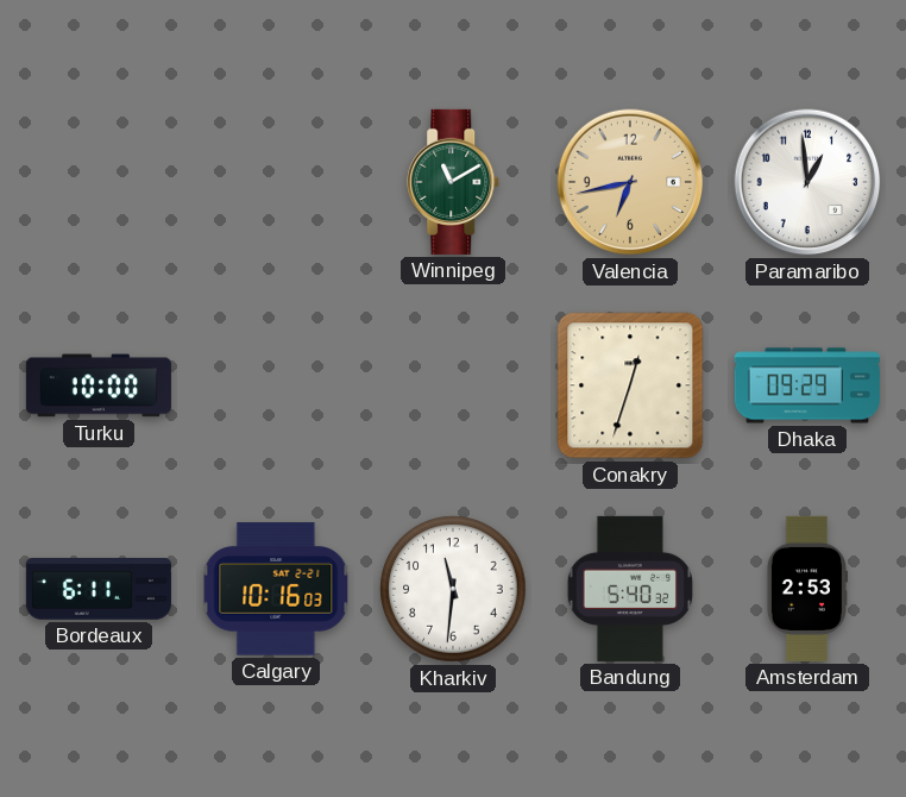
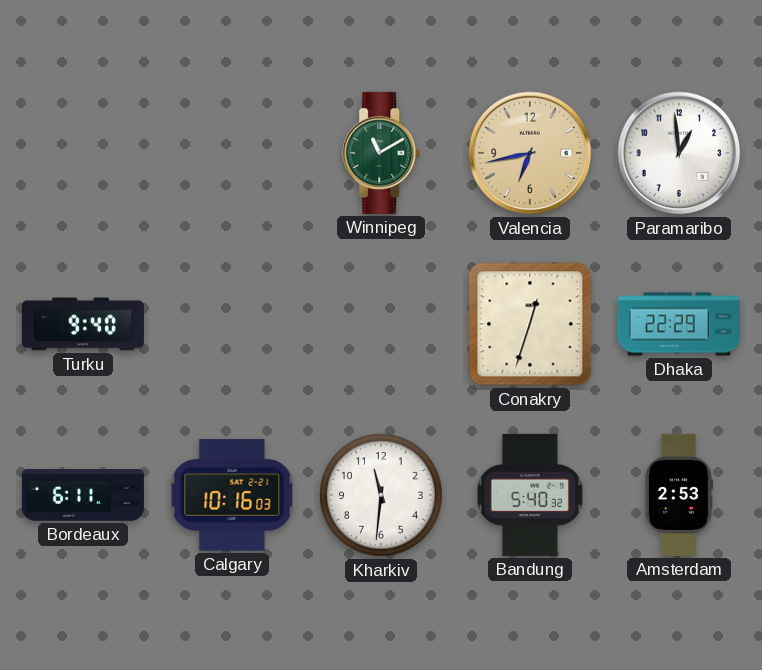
Turku: 10:00 -> 9:40 (83, 324)
Dhaka: 09:29 -> 22:29 (679, 324)
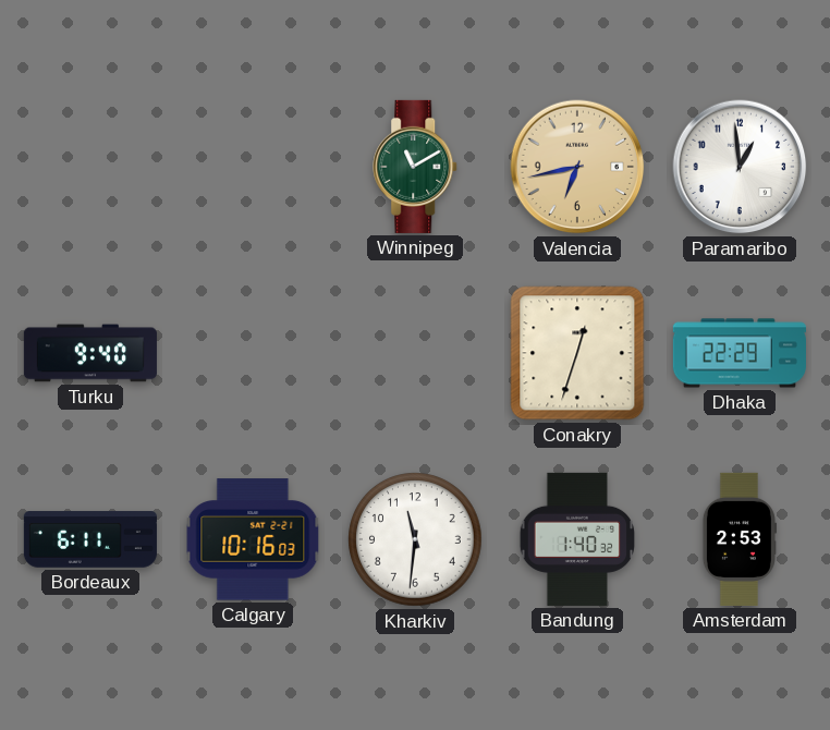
Bandung: 5:40 -> 1:40 (576, 539)
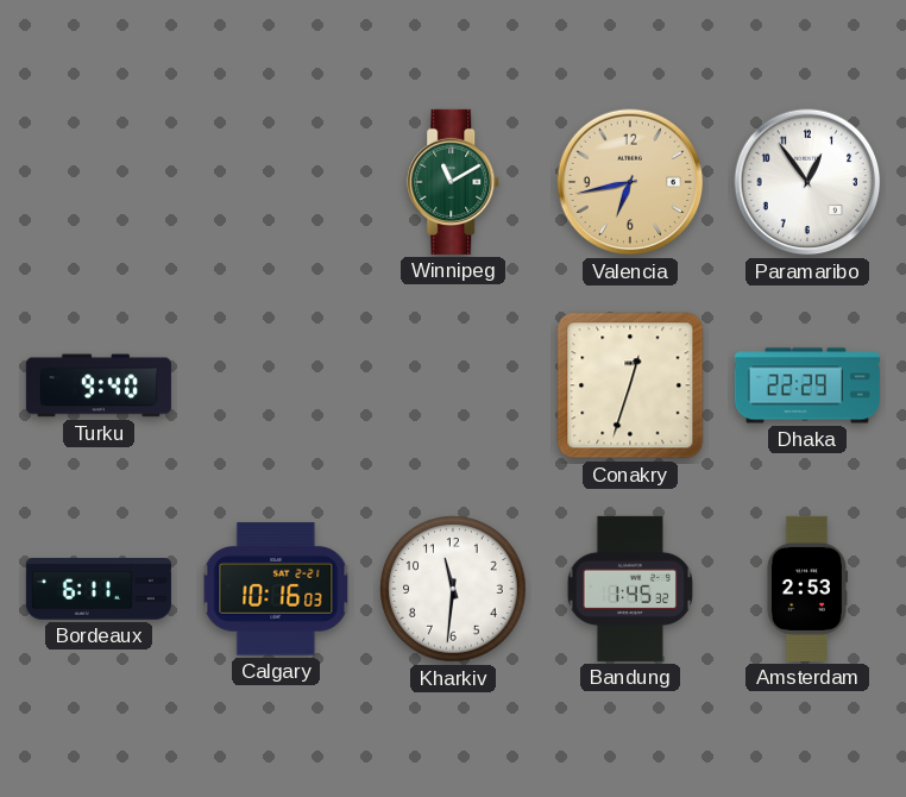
Paramaribo: 12:59 -> 12:54 (807, 182)
Bandung: 1:40 -> 1:45 (629, 589)
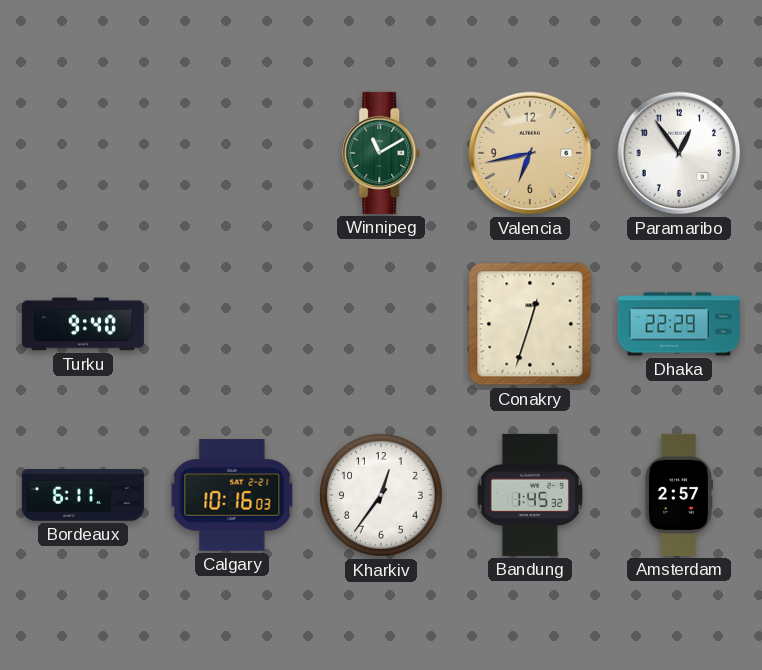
Kharkiv: 11:31 -> 12:36 (381, 495)
Amsterdam: 2:53 -> 2:57 (678, 495)
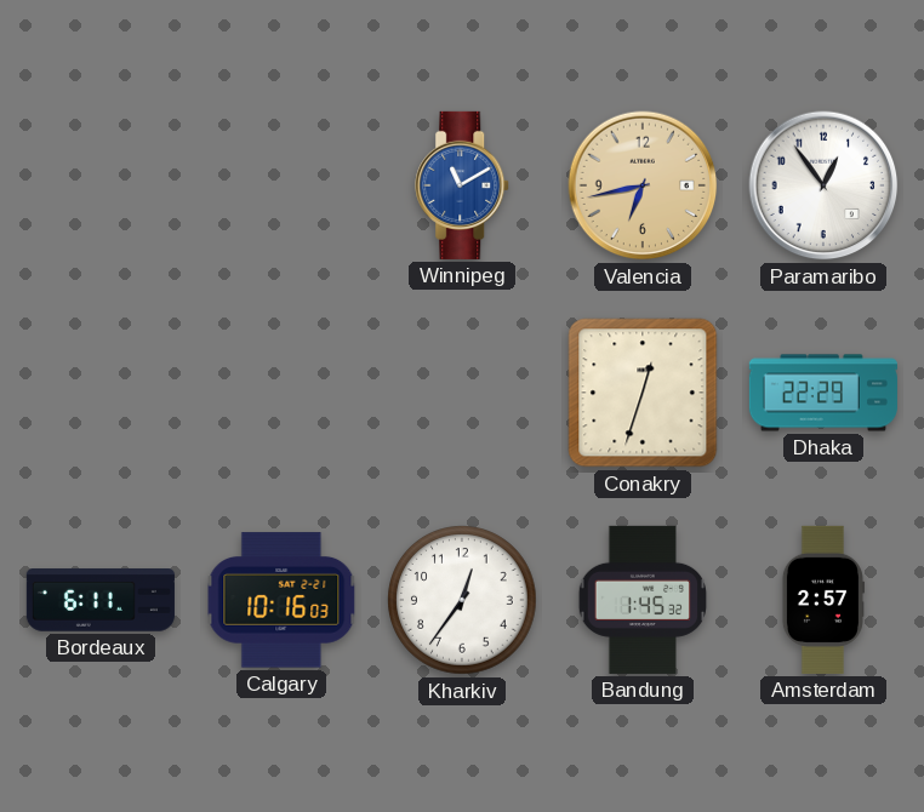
Winnipeg dial: green -> blue (463, 185)
Turku: 9:40 -> none (83, 324)
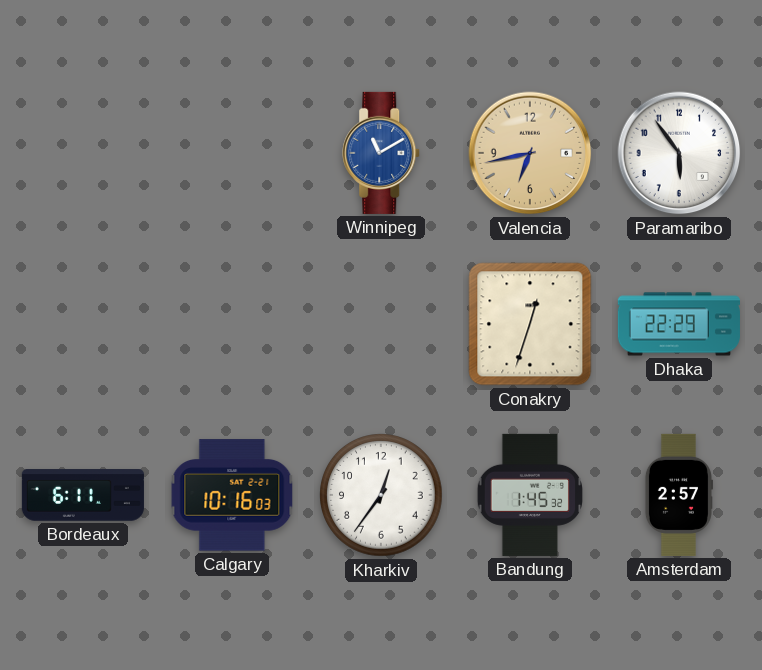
Paramaribo: 12:54 -> 5:54 (679, 153)
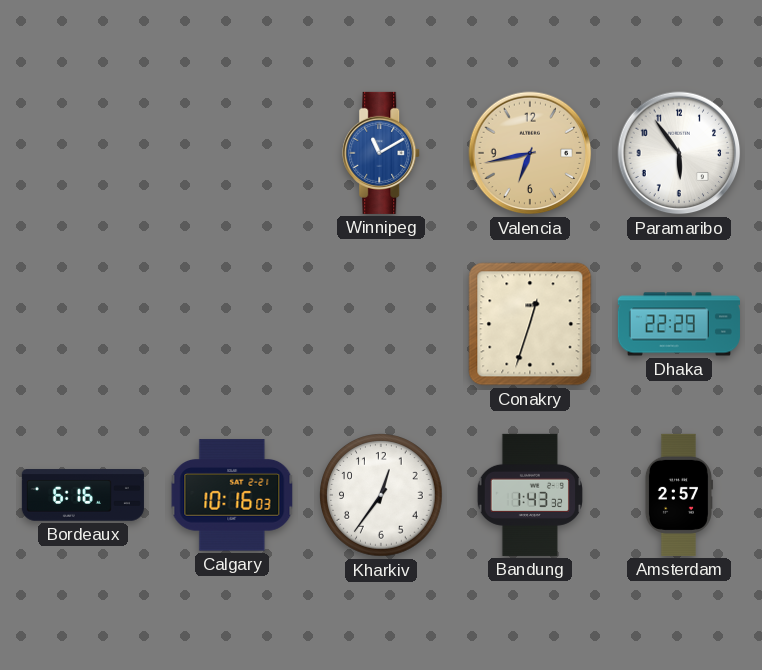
Bordeaux: 6:11 -> 6:16 (83, 495)
Bandung: 1:45 -> 1:43 (529, 495)
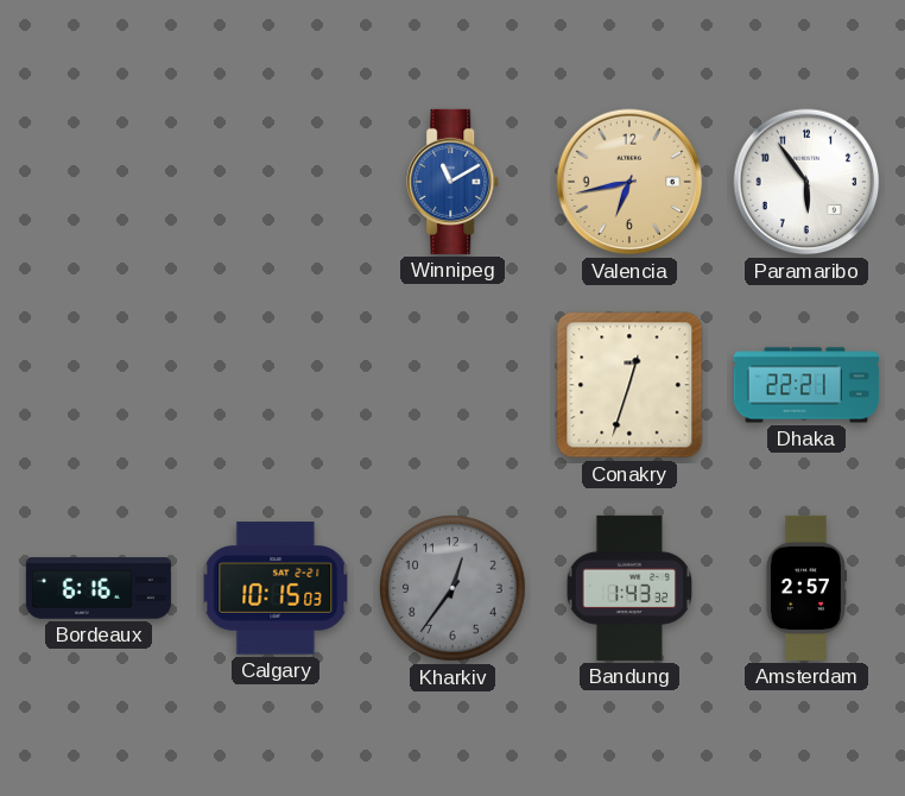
Dhaka: 22:29 -> 22:21 (806, 385)
Calgary: 10:16 -> 10:15 (276, 588)
Kharkiv dial: white -> grey (452, 588)
